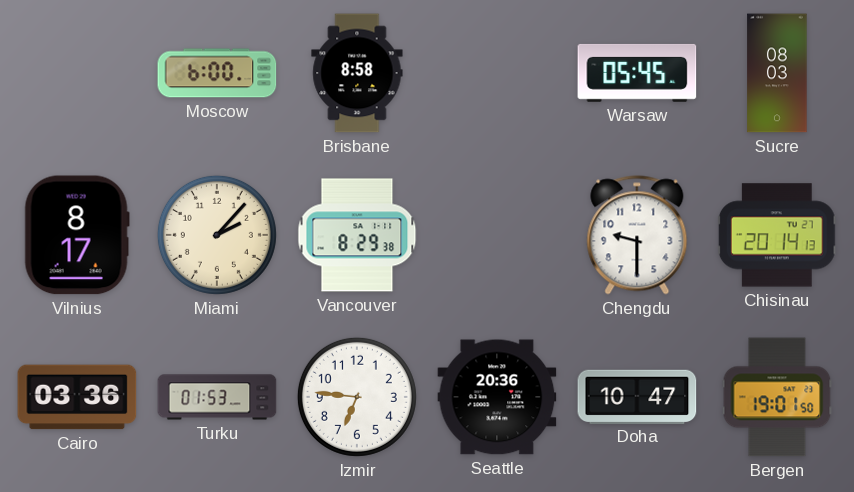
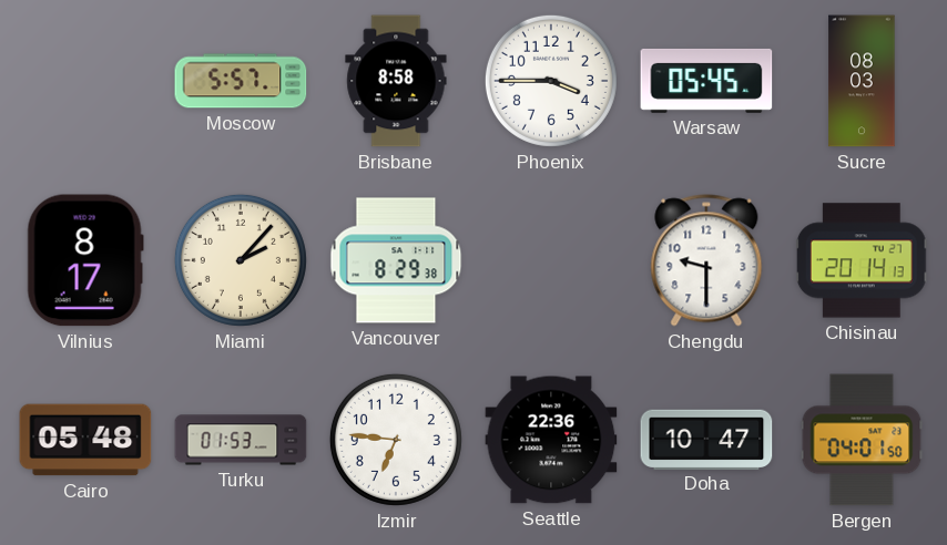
Moscow: 6:00 -> 5:57 (241, 81)
Phoenix: none -> 3:45 (551, 81)
Cairo: 03:36 -> 05:48 (85, 440)
Seattle: 20:36 -> 22:36 (551, 440)
Bergen: 19:01 -> 04:01 (862, 440)
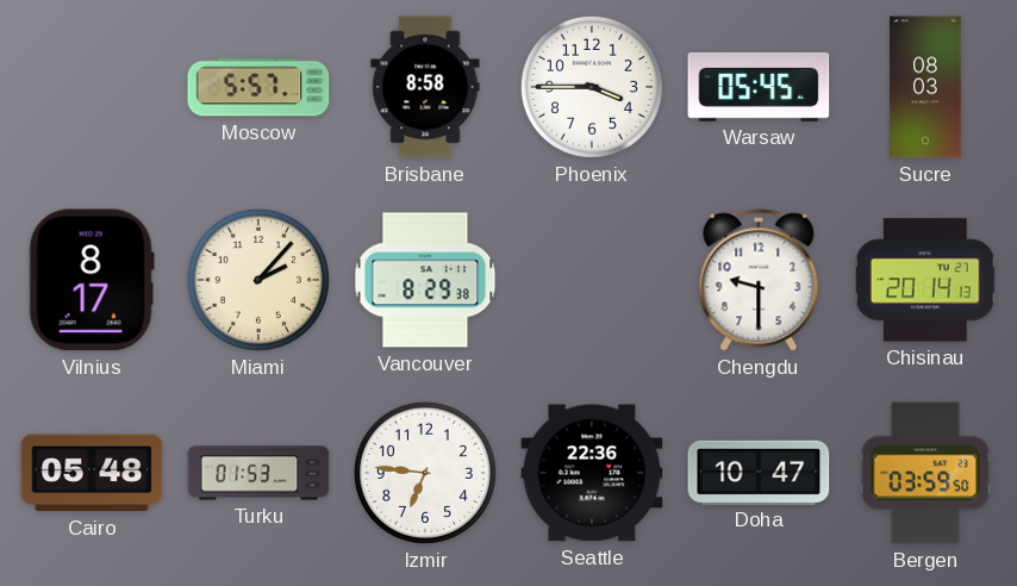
Bergen: 04:01 -> 03:59 (925, 473)
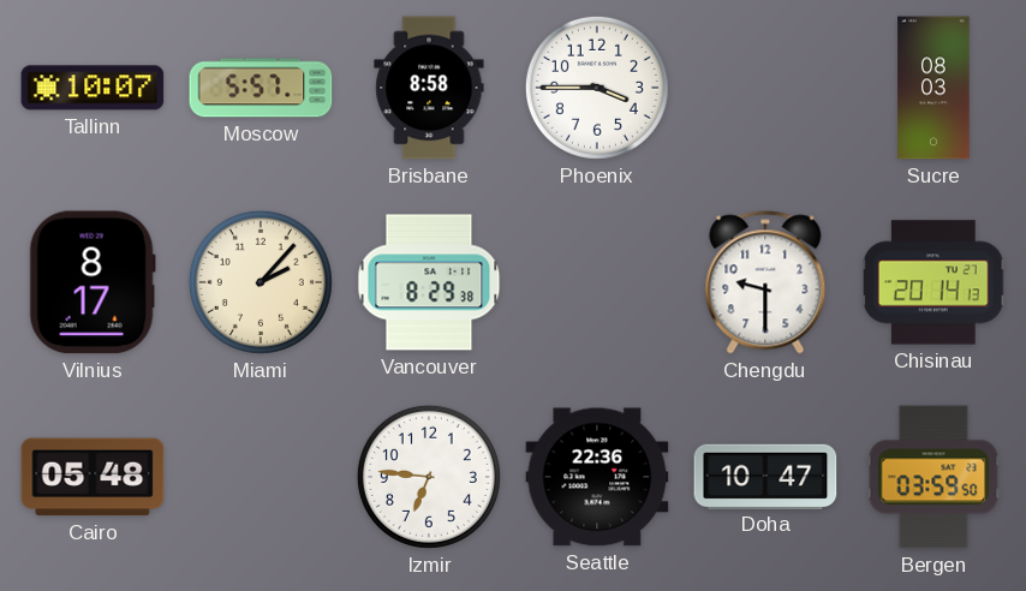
Tallinn: none -> 10:07 (93, 88)
Warsaw: 05:45 -> none (759, 87)
Turku: 01:53 -> none (258, 473)
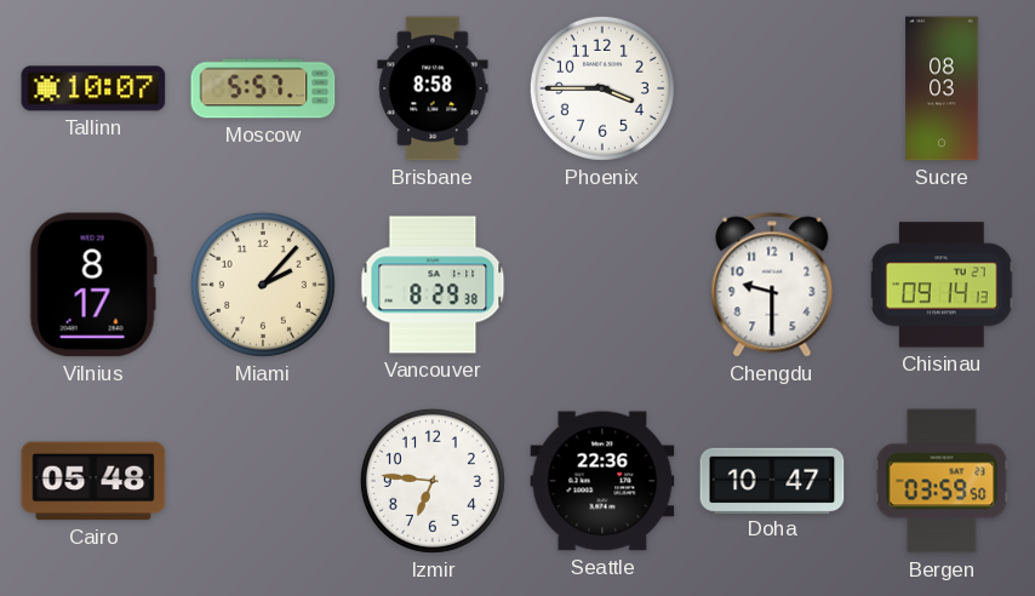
Chisinau: 20:14 -> 09:14 (942, 285)
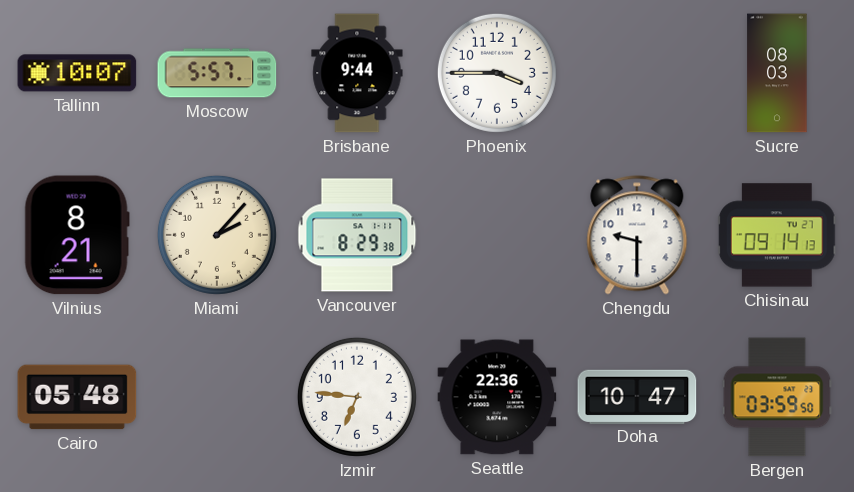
Brisbane: 8:58 -> 9:44 (357, 73)
Vilnius: 8:17 -> 8:21 (77, 235)
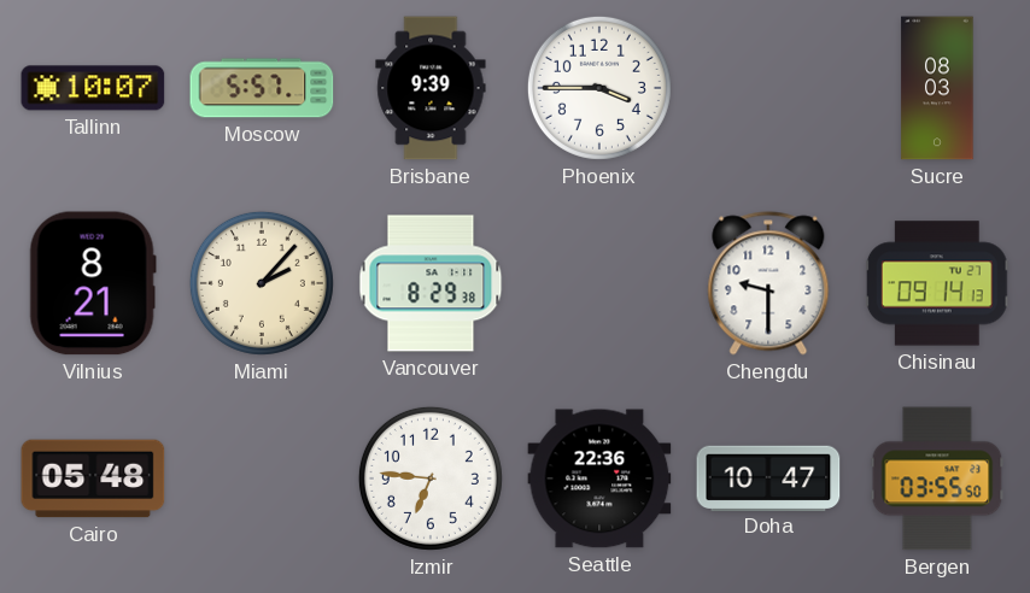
Brisbane: 9:44 -> 9:39 (431, 88)
Bergen: 03:59 -> 03:55 (937, 478)
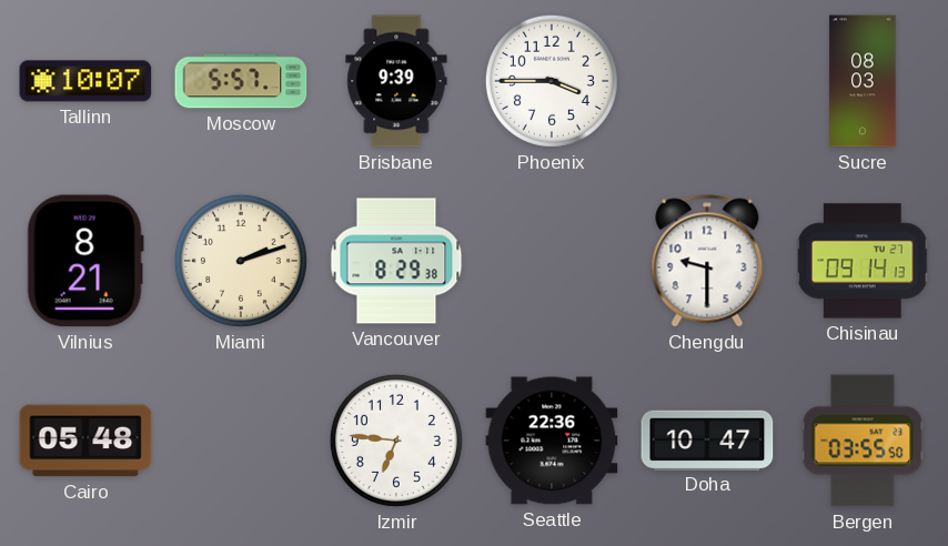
Miami: 2:07 -> 2:12 (241, 261)
